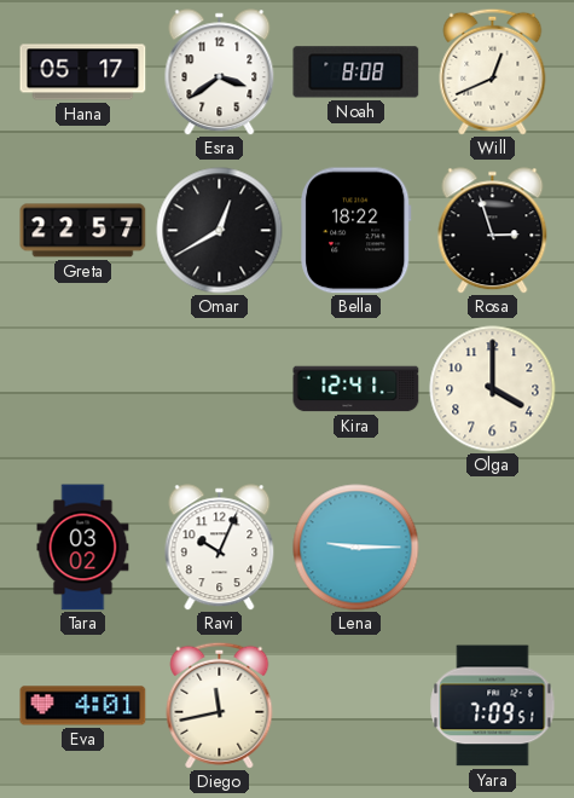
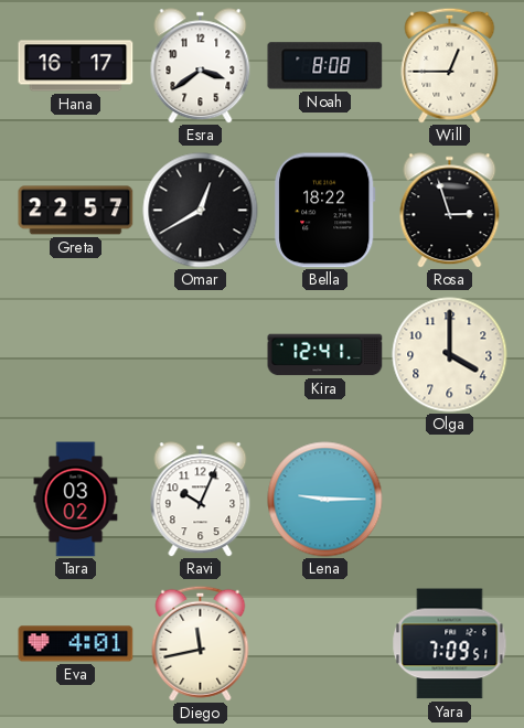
Hana: 05:17 -> 16:17 (76, 66)
Will: 12:41 -> 12:45 (450, 65)
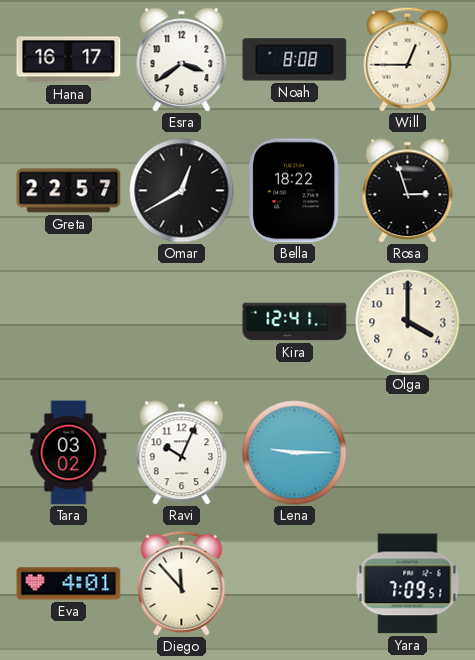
Diego: 11:43 -> 11:53 (182, 583)
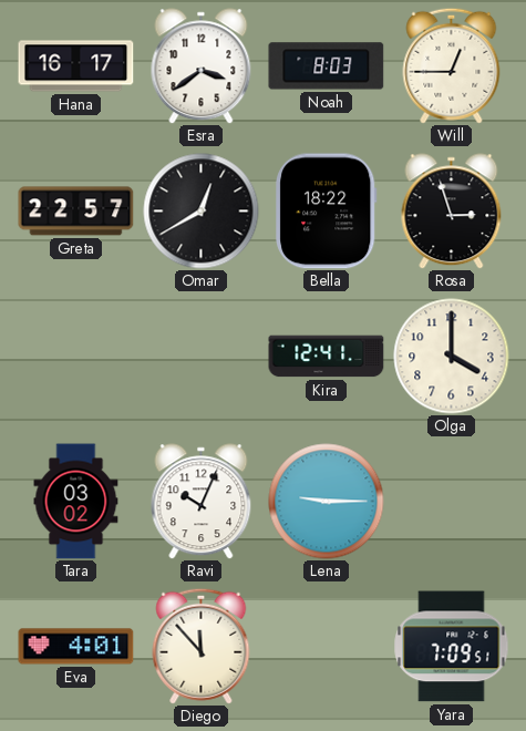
Noah: 8:08 -> 8:03 (327, 66)
